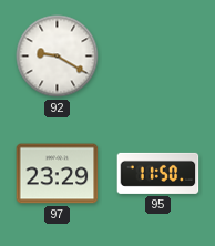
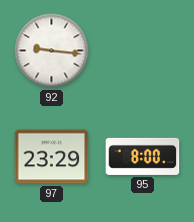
92: 9:20 -> 9:16 (52, 51)
95: 11:50 -> 8:00 (143, 156)
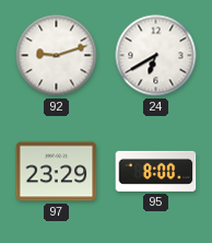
92: 9:16 -> 9:12 (57, 56)
24: none -> 6:40 (156, 56)
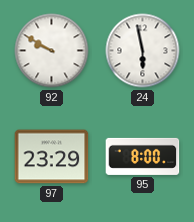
92: 9:12 -> 9:50 (52, 51)
24: 6:40 -> 5:58 (143, 51)
